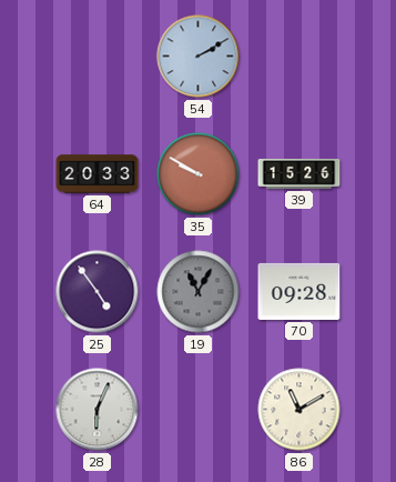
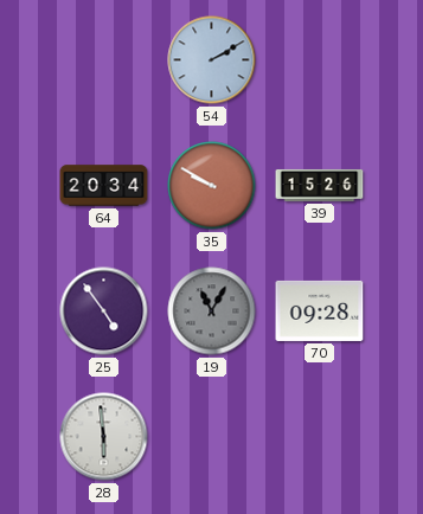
64: 20:33 -> 20:34 (104, 186)
28: 6:04 -> 5:59 (104, 437)
86: 11:10 -> none (299, 410)
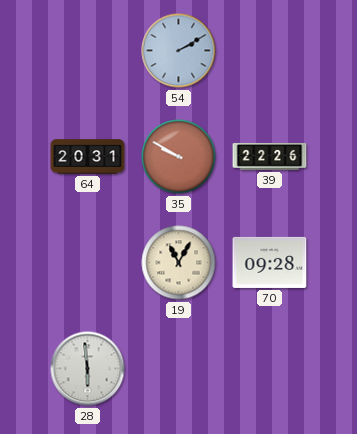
64: 20:34 -> 20:31 (88, 157)
39: 15:26 -> 22:26 (270, 156)
25: 4:54 -> none (104, 311)
19 dial: grey -> cream (179, 263)
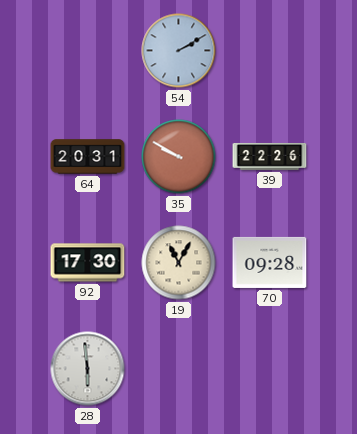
92: none -> 17:30 (88, 263)
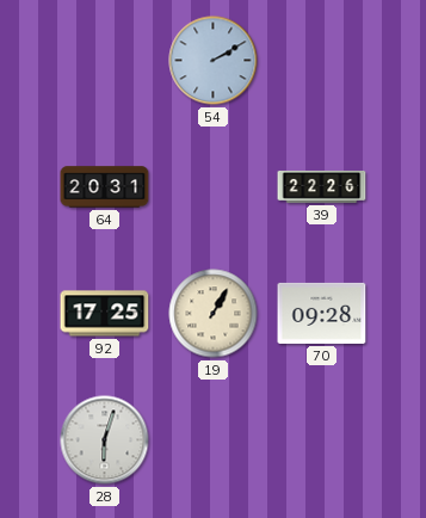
35: 9:50 -> none (179, 157)
92: 17:30 -> 17:25 (105, 314)
19: 11:05 -> 1:05 (214, 314)
28: 5:59 -> 6:03 (105, 440)
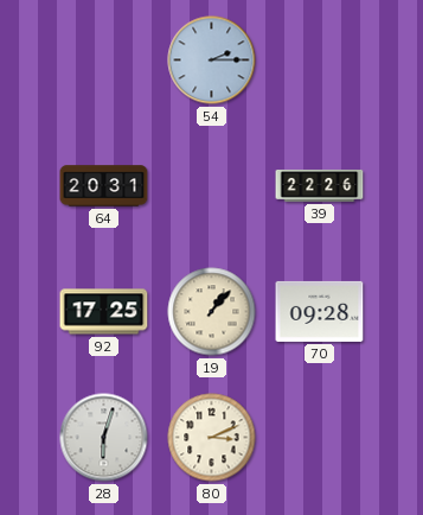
54: 2:10 -> 2:15 (212, 61)
19: 1:05 -> 1:07 (212, 312)
80: none -> 3:11 (212, 438)
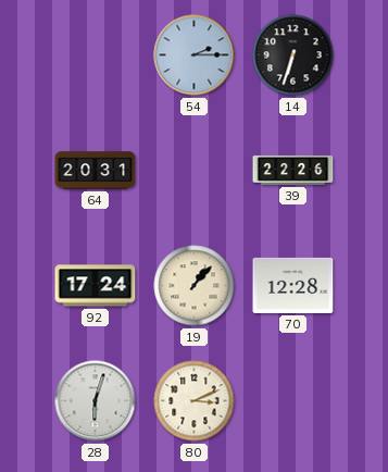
14: none -> 6:33 (293, 55)
92: 17:25 -> 17:24 (96, 286)
70: 09:28 -> 12:28 (293, 285)
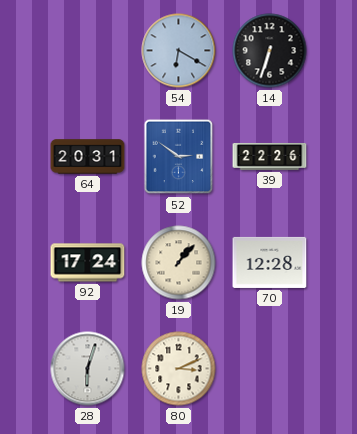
54: 2:15 -> 6:20 (179, 51)
52: none -> 2:51 (179, 157)
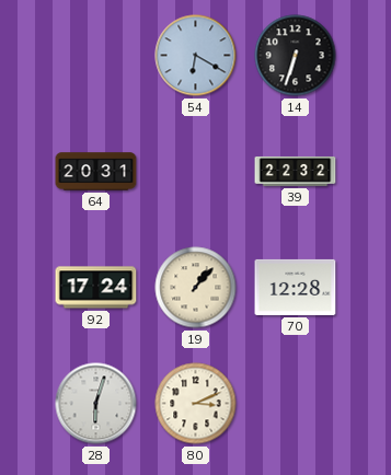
52: 2:51 -> none (179, 157)
39: 22:26 -> 22:32 (296, 171)
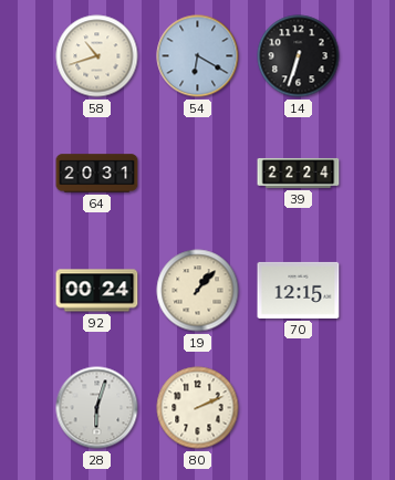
58: none -> 10:42 (97, 56)
39: 22:32 -> 22:24 (299, 173)
92: 17:24 -> 00:24 (97, 291)
70: 12:28 -> 12:15 (299, 290)
80: 3:11 -> 2:11 (198, 408)
